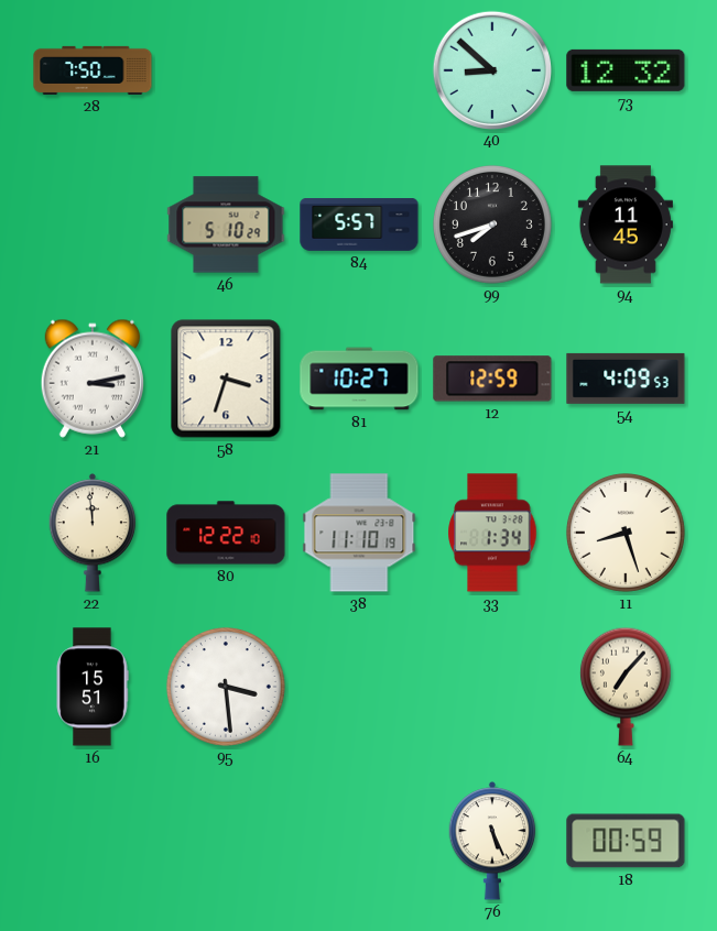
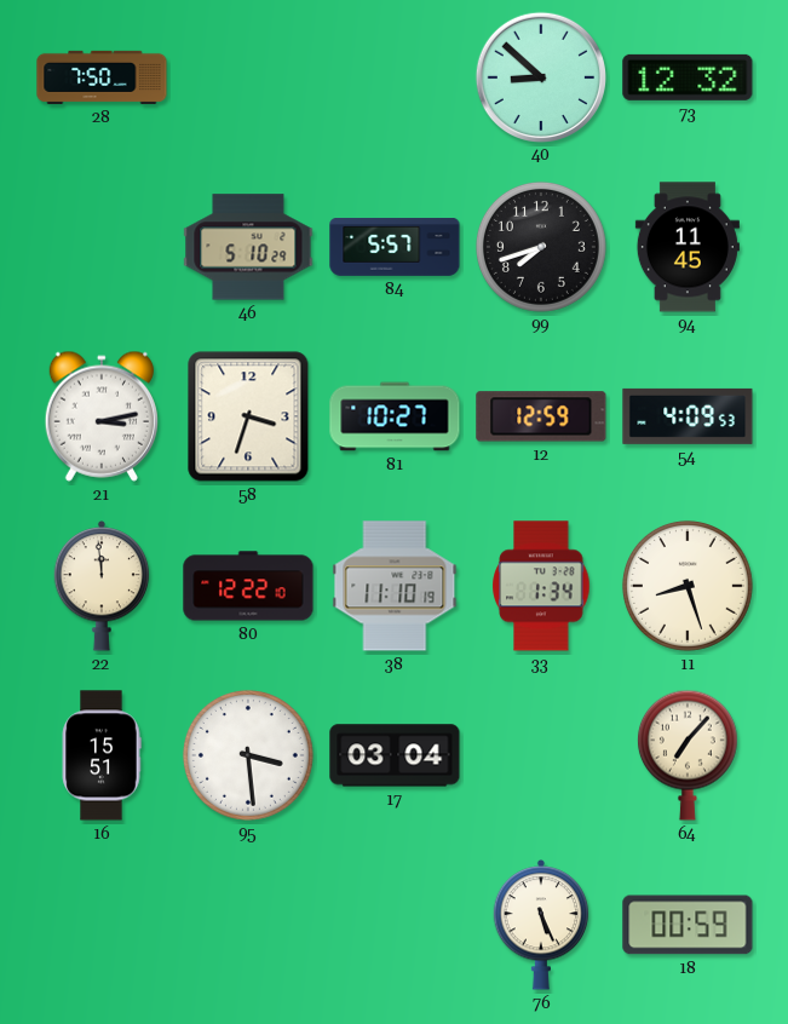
17: none -> 03:04 (395, 755)
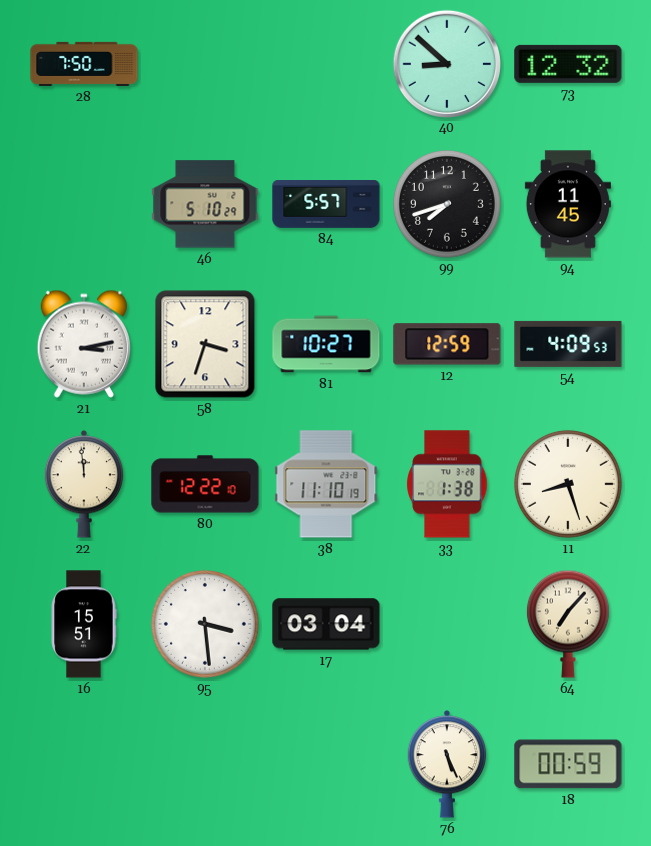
33: 1:34 -> 1:38 (447, 484)
